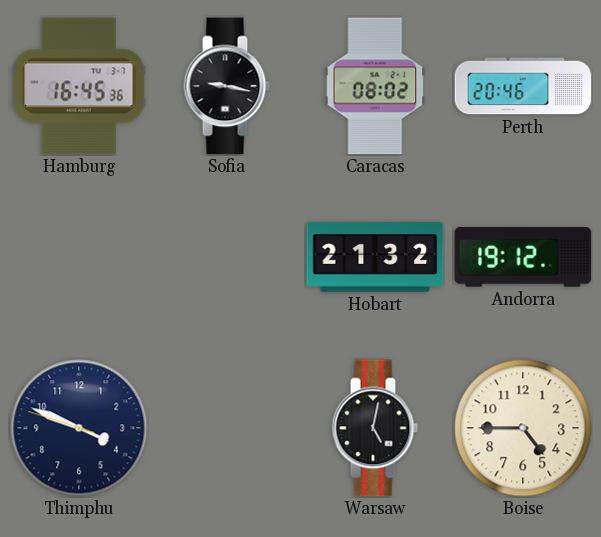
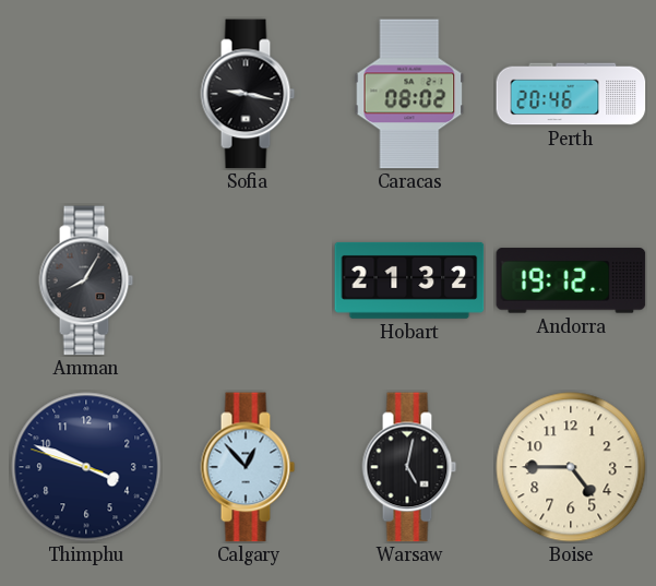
Hamburg: 16:45 -> none (79, 86)
Amman: none -> 8:05 (86, 280)
Calgary: none -> 12:53 (248, 467)
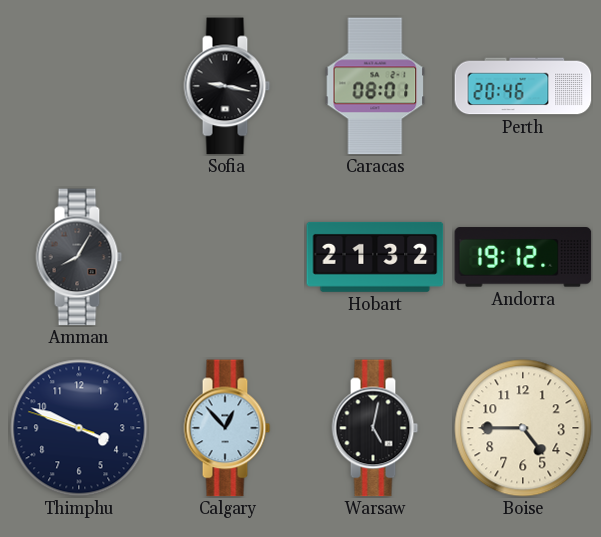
Caracas: 08:02 -> 08:01 (375, 86)
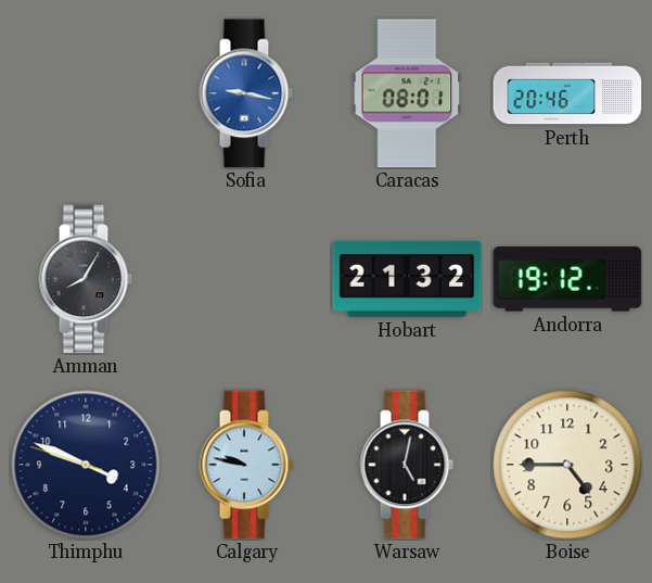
Sofia dial: black -> blue (246, 93)
Calgary: 12:53 -> 9:47 (246, 465)
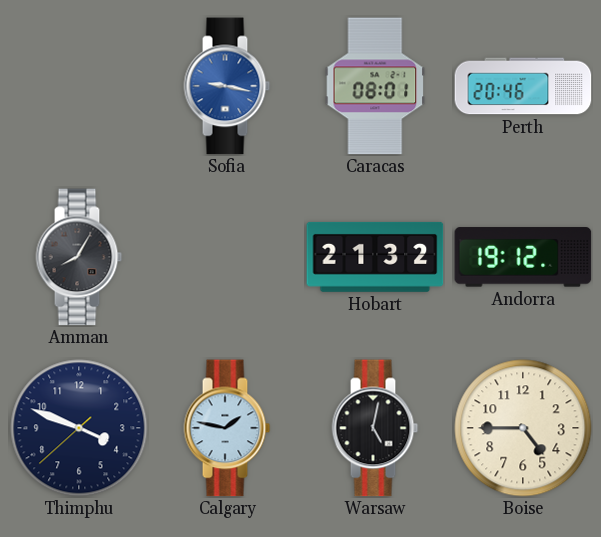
Thimphu: 3:48:48 -> 3:48:38 (79, 428)
Calgary: 9:47 -> 1:47 (227, 428)
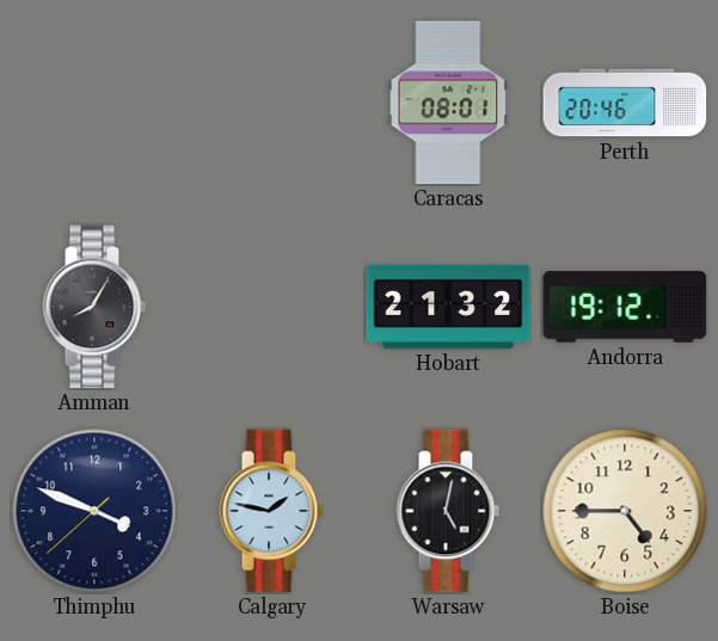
Sofia: 9:17 -> none (227, 86)
